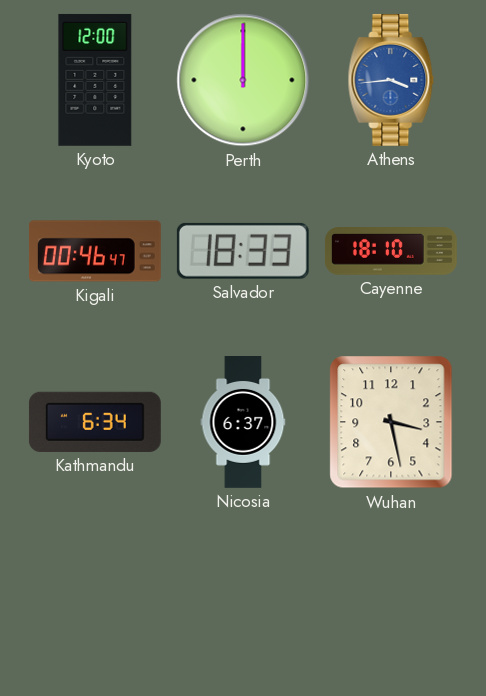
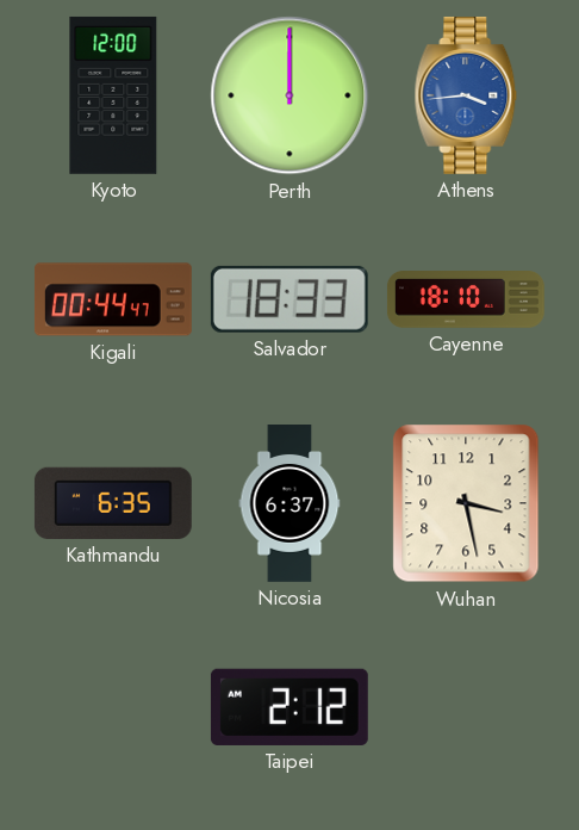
Kigali: 00:46 -> 00:44 (113, 299)
Kathmandu: 6:34 -> 6:35 (113, 503)
Taipei: none -> 2:12 (289, 707)
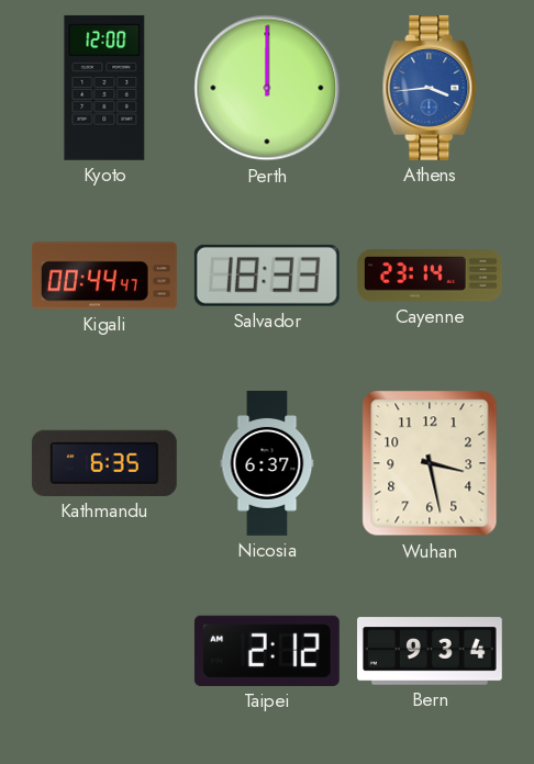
Cayenne: 18:10 -> 23:14 (430, 277)
Bern: none -> 9:34 (431, 651)
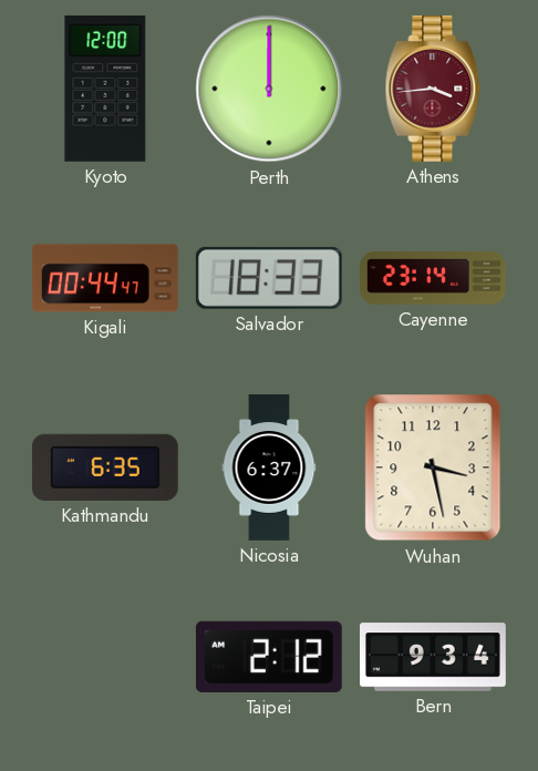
Athens dial: blue -> burgundy (433, 89)
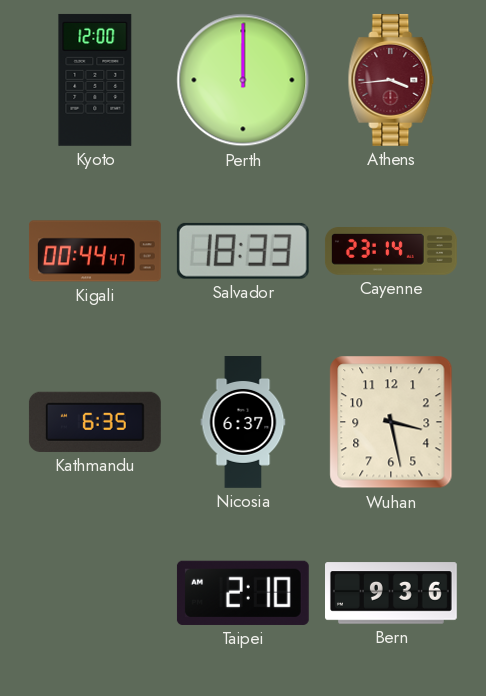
Taipei: 2:12 -> 2:10 (243, 593)
Bern: 9:34 -> 9:36 (392, 593)
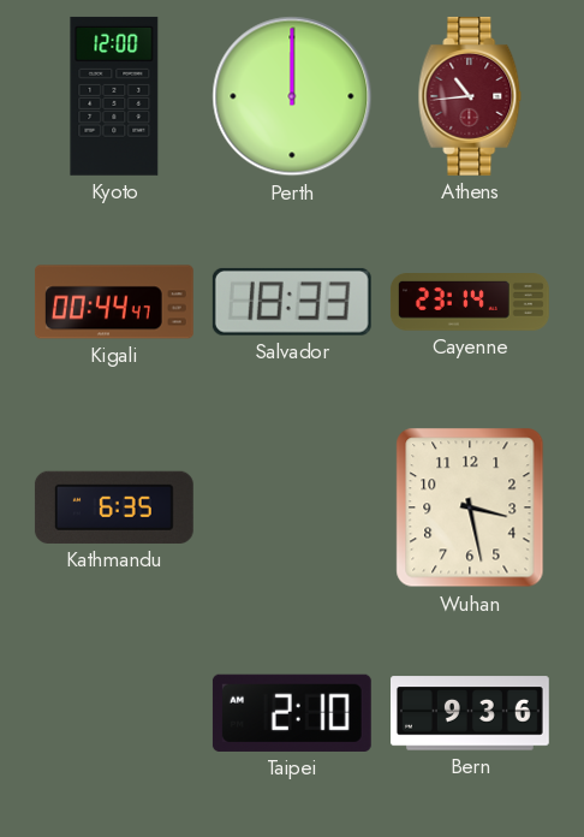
Athens: 3:44 -> 10:44 (470, 96)
Nicosia: 6:37 -> none (243, 423)
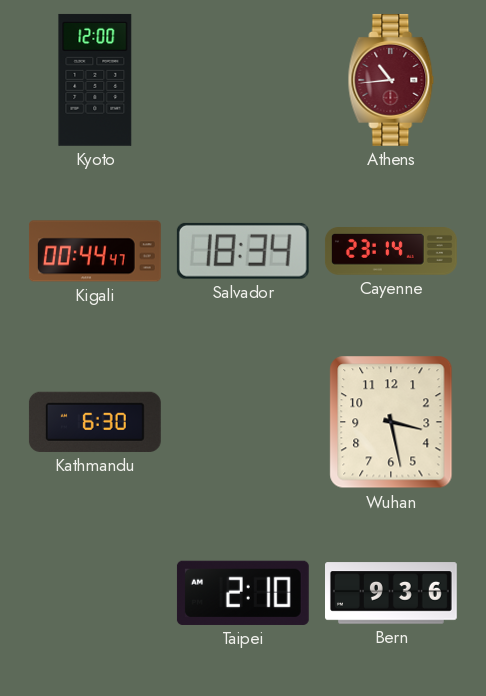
Perth: 12:00 -> none (292, 96)
Salvador: 18:33 -> 18:34 (243, 251)
Kathmandu: 6:35 -> 6:30 (95, 422)
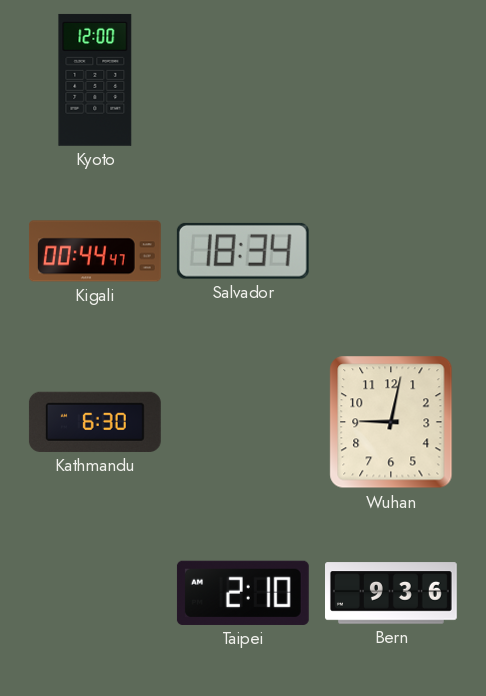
Athens: 10:44 -> none (391, 80)
Cayenne: 23:14 -> none (391, 252)
Wuhan: 3:28 -> 9:02 (391, 422)
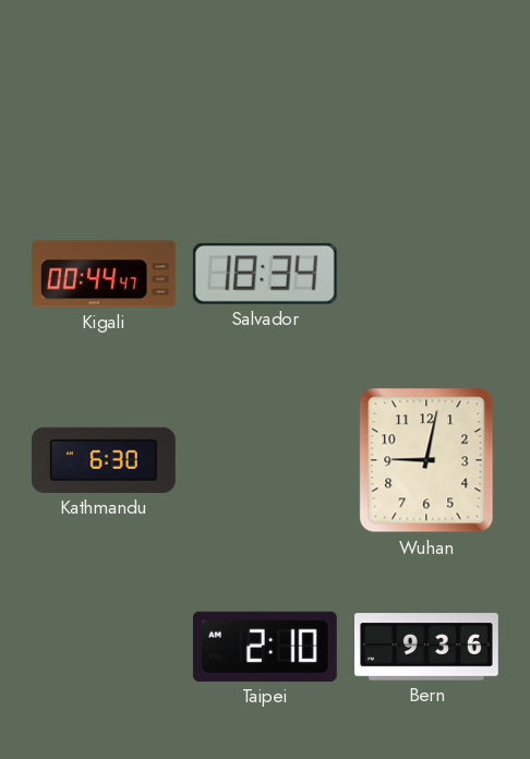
Kyoto: 12:00 -> none (95, 80)
